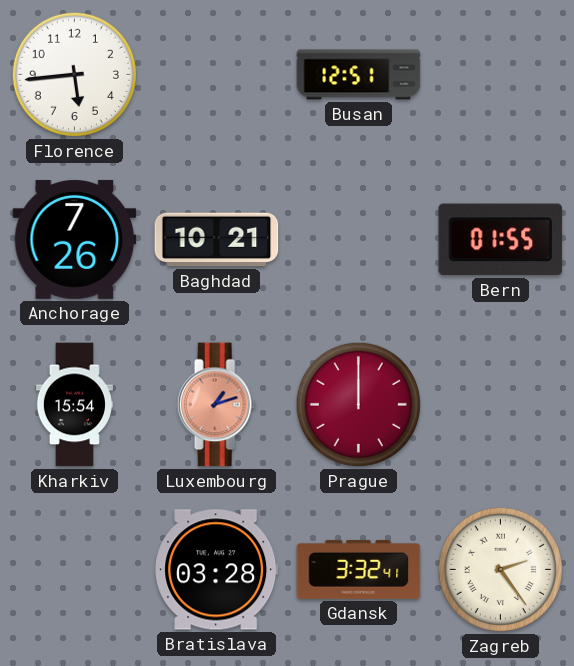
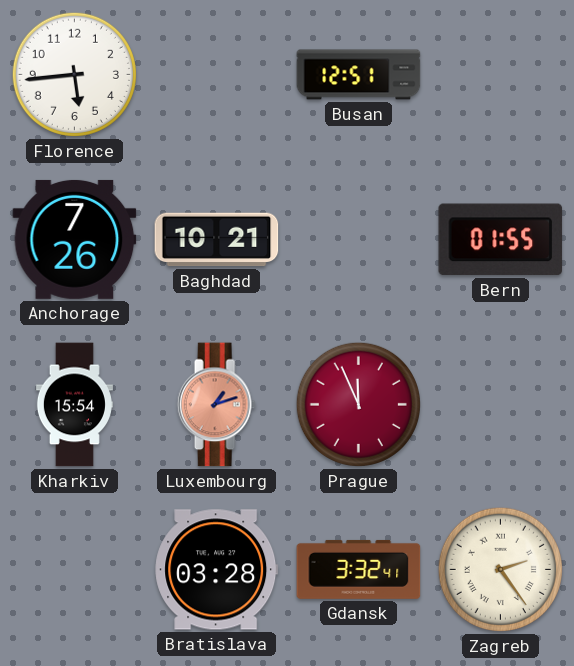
Prague: 12:00 -> 11:56 (358, 404)
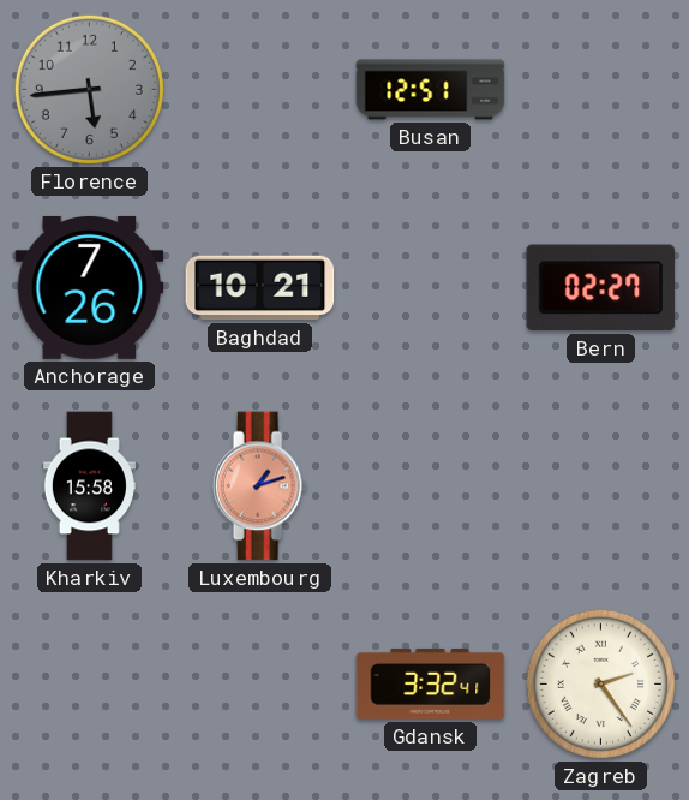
Florence dial: white -> grey (89, 89)
Bern: 01:55 -> 02:27 (601, 288)
Kharkiv: 15:54 -> 15:58 (89, 486)
Prague: 11:56 -> none (358, 404)
Bratislava: 03:28 -> none (217, 570)
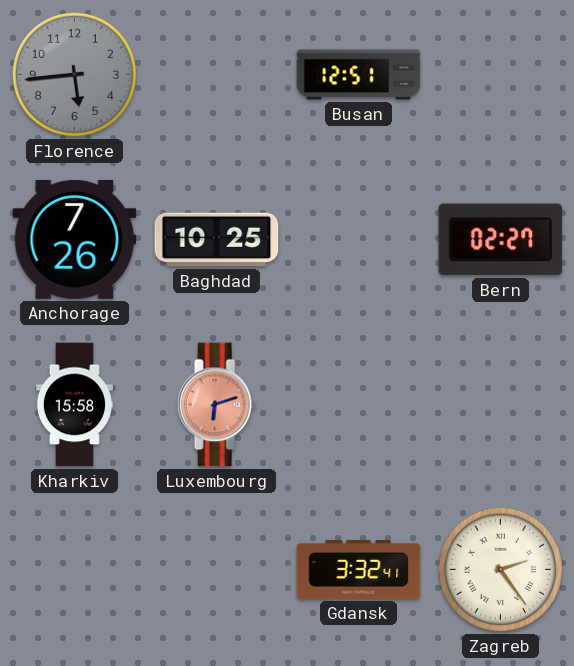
Baghdad: 10:21 -> 10:25 (217, 240)
Luxembourg: 1:12 -> 6:12 (216, 405)
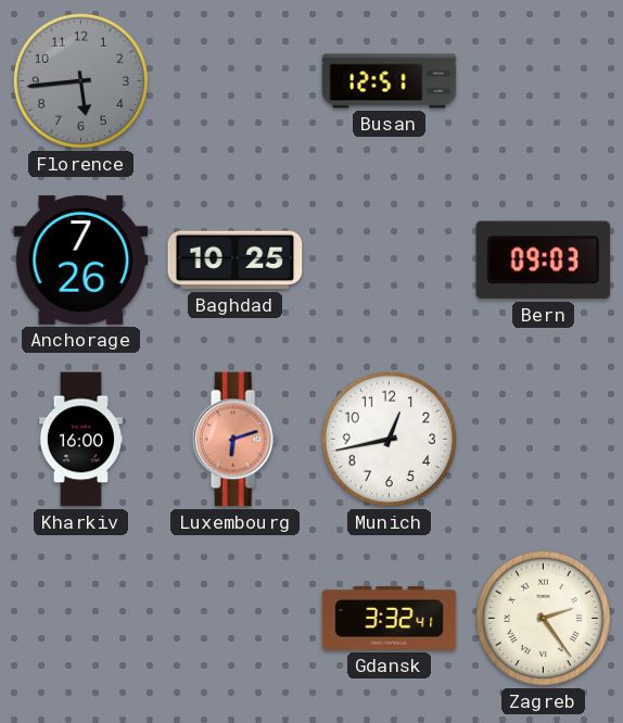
Bern: 02:27 -> 09:03 (544, 261)
Kharkiv: 15:58 -> 16:00 (80, 440)
Munich: none -> 12:43 (389, 439)
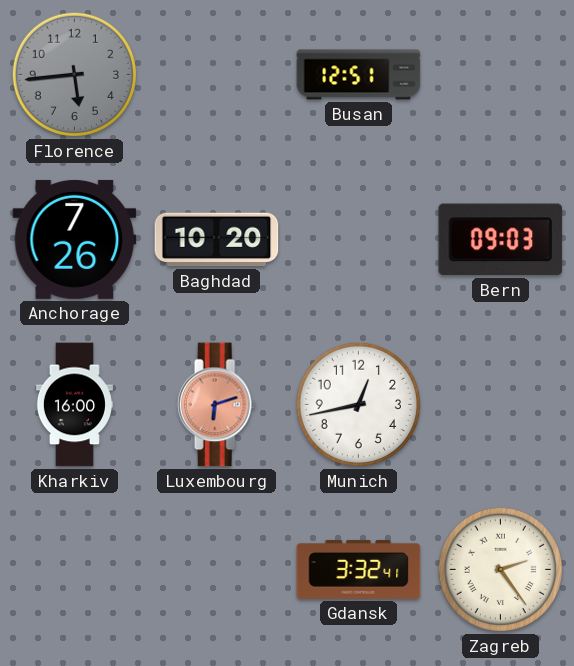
Baghdad: 10:25 -> 10:20 (217, 240)
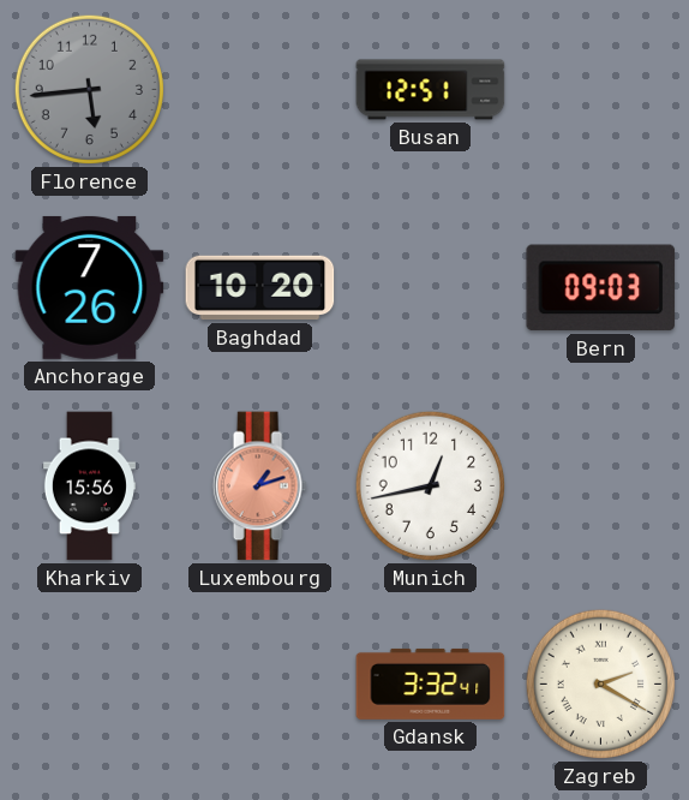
Kharkiv: 16:00 -> 15:56 (89, 486)
Luxembourg: 6:12 -> 1:12 (259, 486)
Zagreb: 2:24 -> 2:20 (600, 683)
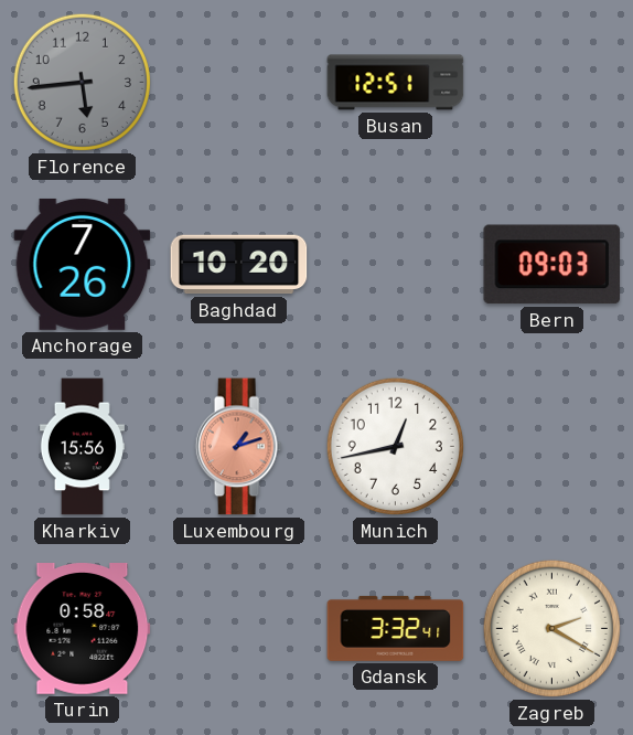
Turin: none -> 0:58 (83, 629)
